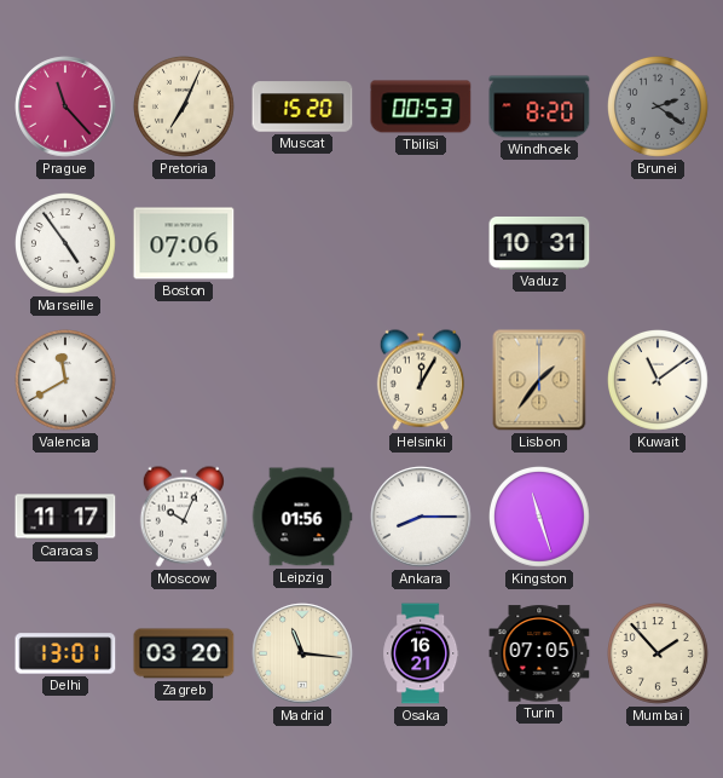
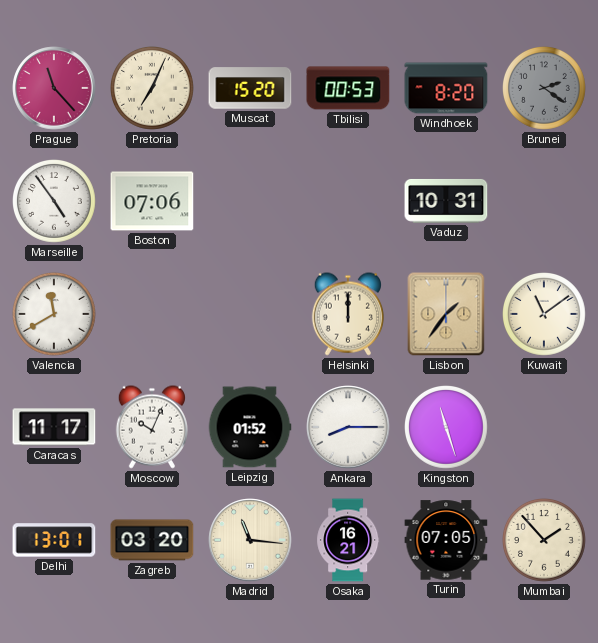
Helsinki: 12:05 -> 12:00 (347, 314)
Leipzig: 01:56 -> 01:52 (250, 427)
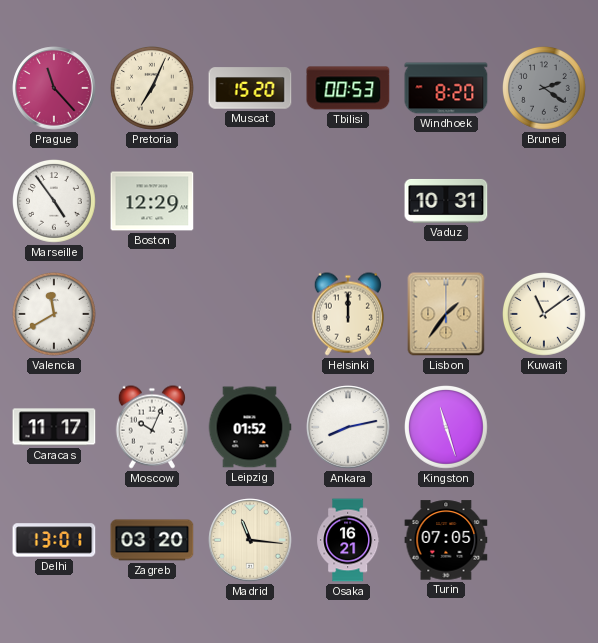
Boston: 07:06 -> 12:29 (152, 201)
Ankara: 8:15 -> 8:13 (348, 427)
Mumbai: 1:53 -> none (545, 541)
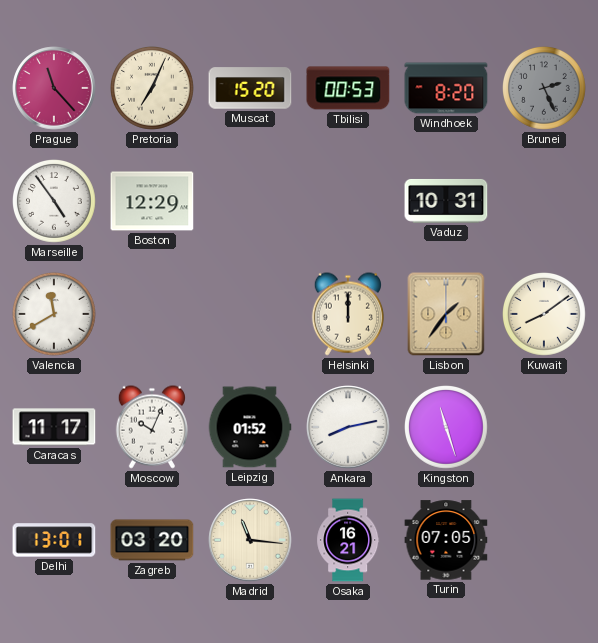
Brunei: 2:21 -> 2:26 (545, 89)
Kuwait: 11:09 -> 8:09 (545, 315)
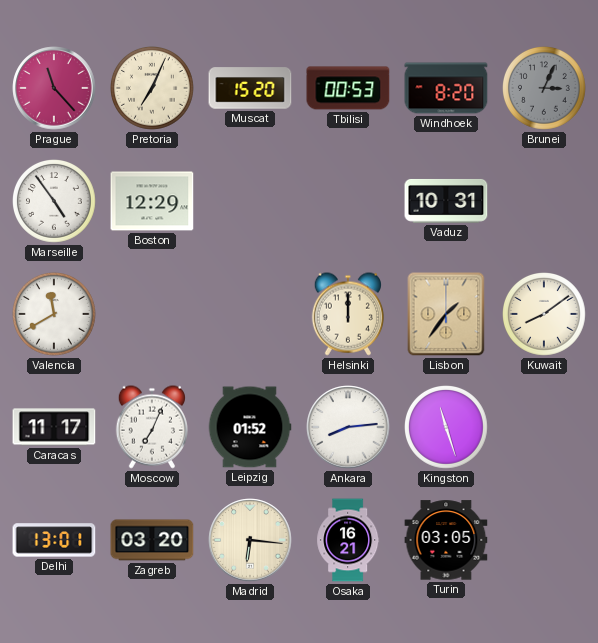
Brunei: 2:26 -> 3:04 (545, 89)
Moscow: 10:04 -> 7:04 (151, 427)
Ankara: 8:13 -> 8:14 (348, 427)
Madrid: 11:16 -> 6:16 (250, 540)
Turin: 07:05 -> 03:05 (446, 540)
